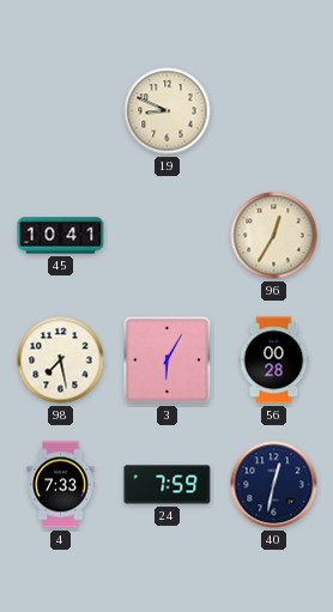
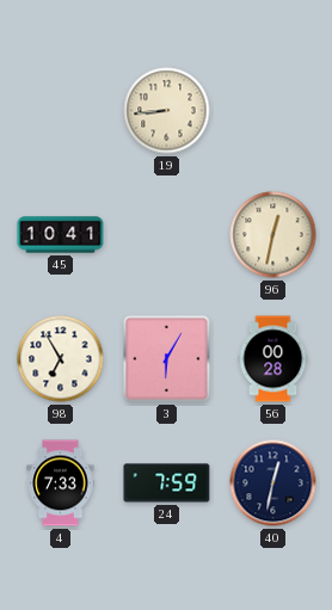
19: 8:49 -> 8:44 (167, 111)
96: 12:35 -> 12:32 (273, 235)
98: 7:28 -> 6:55 (61, 359)
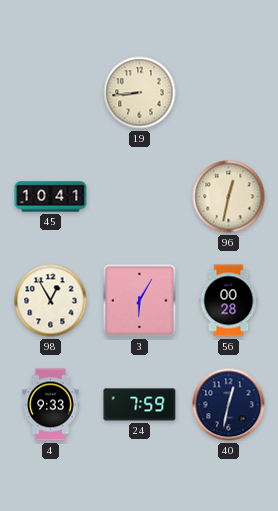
98: 6:55 -> 12:55 (51, 301)
4: 7:33 -> 9:33 (51, 405)
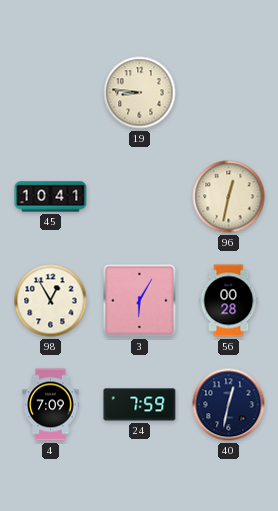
19: 8:44 -> 8:46 (140, 93)
4: 9:33 -> 7:09 (51, 405)
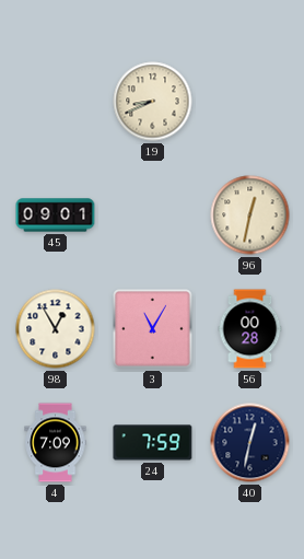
19: 8:46 -> 8:41 (153, 102)
45: 10:41 -> 09:01 (56, 216)
3: 6:05 -> 11:05 (153, 329)
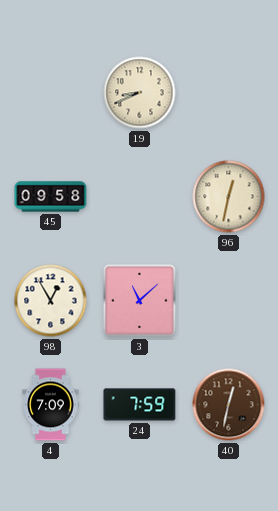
45: 09:01 -> 09:58 (51, 197)
3: 11:05 -> 11:08 (140, 301)
56: 00:28 -> none (250, 329)
40 dial: navy -> brown (229, 405)
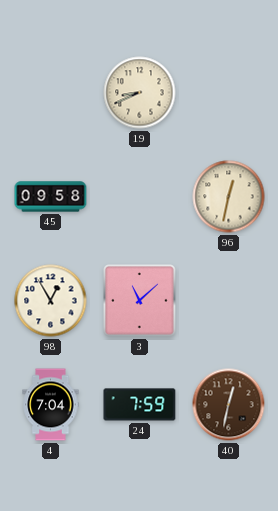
4: 7:09 -> 7:04 (51, 405)
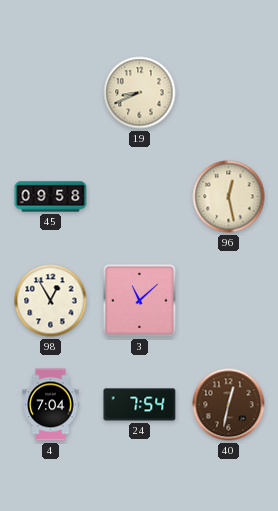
96: 12:32 -> 12:28 (229, 197)
24: 7:59 -> 7:54 (140, 405)
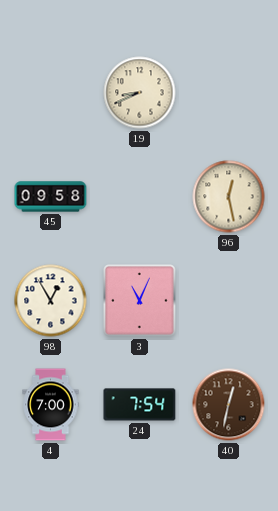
3: 11:08 -> 11:04 (140, 301)
4: 7:04 -> 7:00 (51, 405)
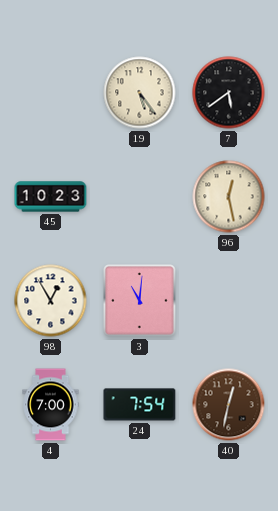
19: 8:41 -> 5:24 (140, 93)
7: none -> 5:39 (229, 93)
45: 09:58 -> 10:23 (51, 197)
3: 11:04 -> 11:01 (140, 301)
